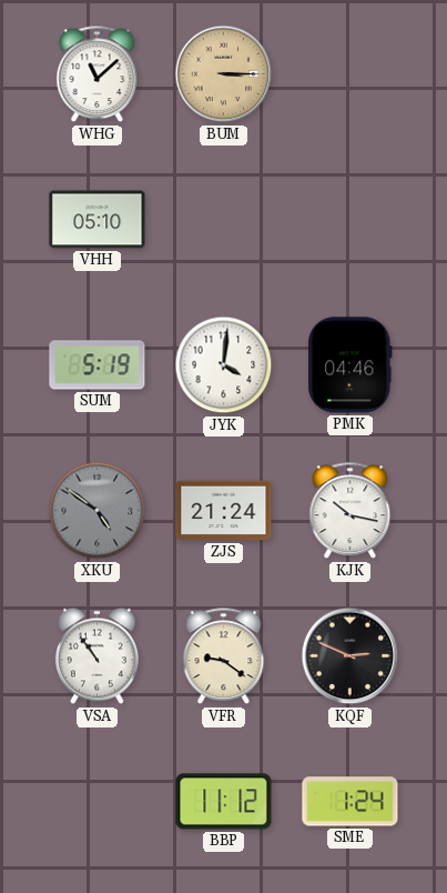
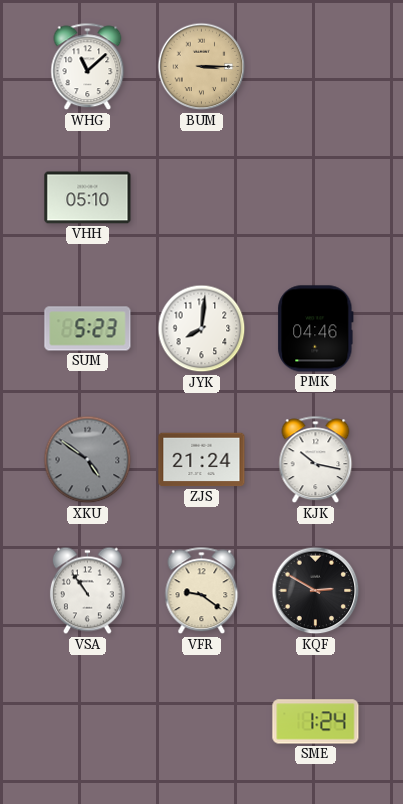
SUM: 5:19 -> 5:23 (88, 329)
JYK: 4:01 -> 8:01 (202, 329)
KQF: 2:49 -> 2:50 (316, 591)
BBP: 11:12 -> none (224, 802)
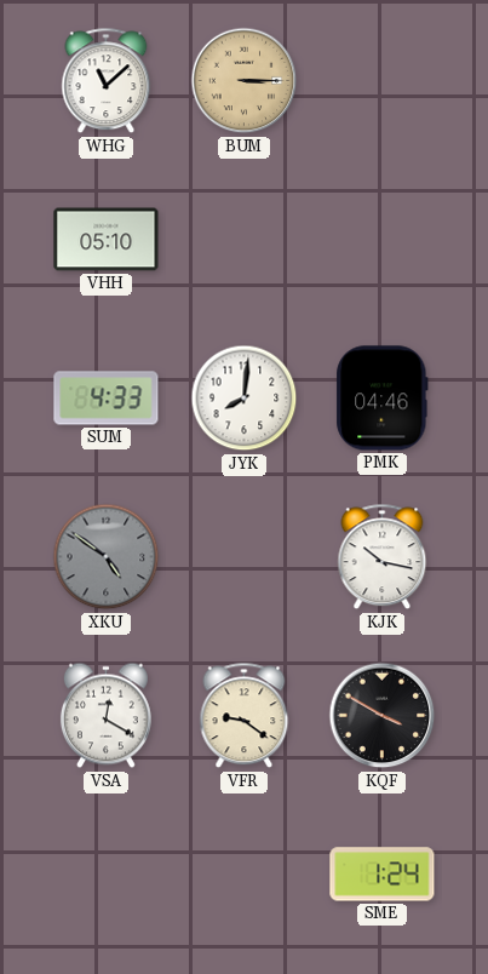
SUM: 5:23 -> 4:33 (107, 399)
ZJS: 21:24 -> none (202, 460)
VSA: 10:54 -> 12:20 (105, 716)
KQF: 2:50 -> 3:50 (383, 716)
